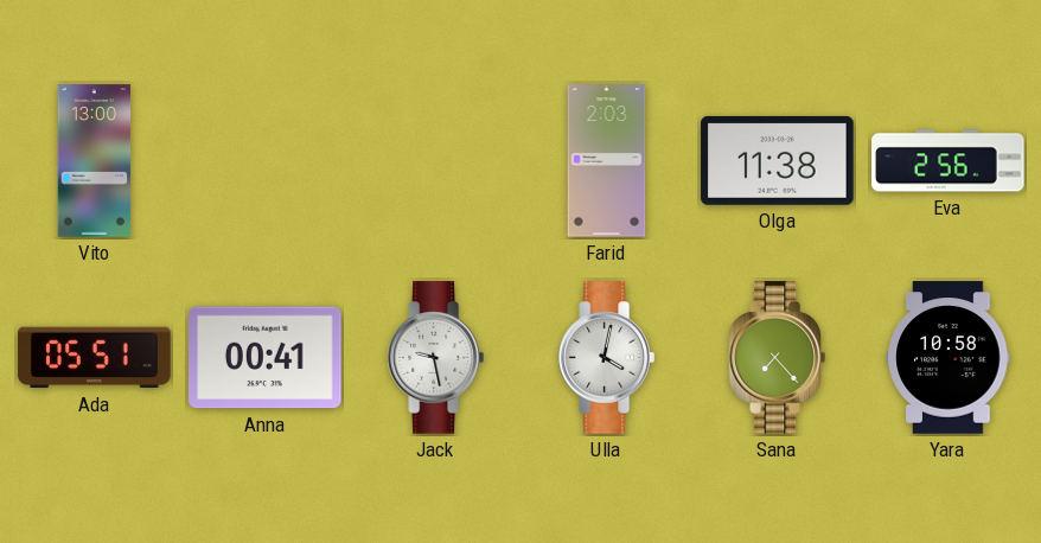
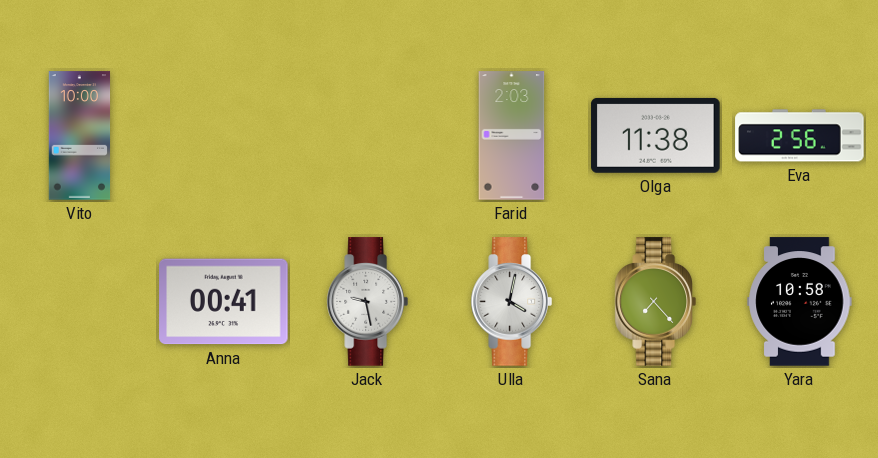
Vito: 13:00 -> 10:00 (80, 136)
Ada: 05:51 -> none (95, 358)
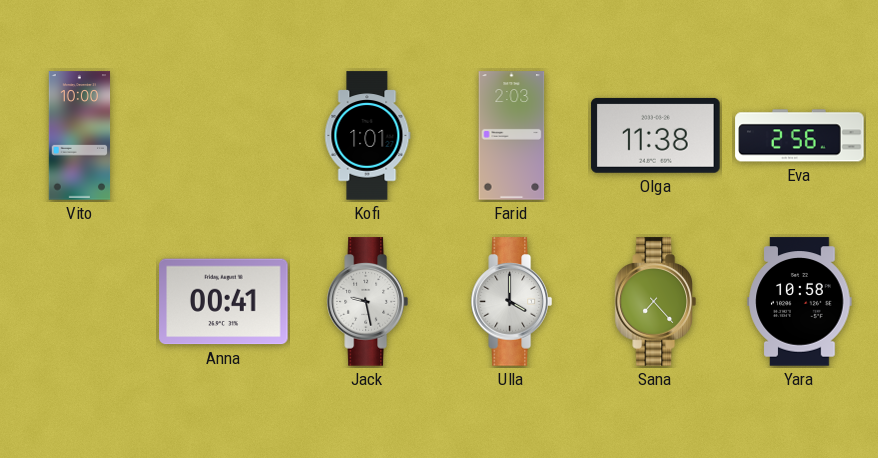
Kofi: none -> 1:01 (368, 136)
Ulla: 4:02 -> 4:00 (511, 302)
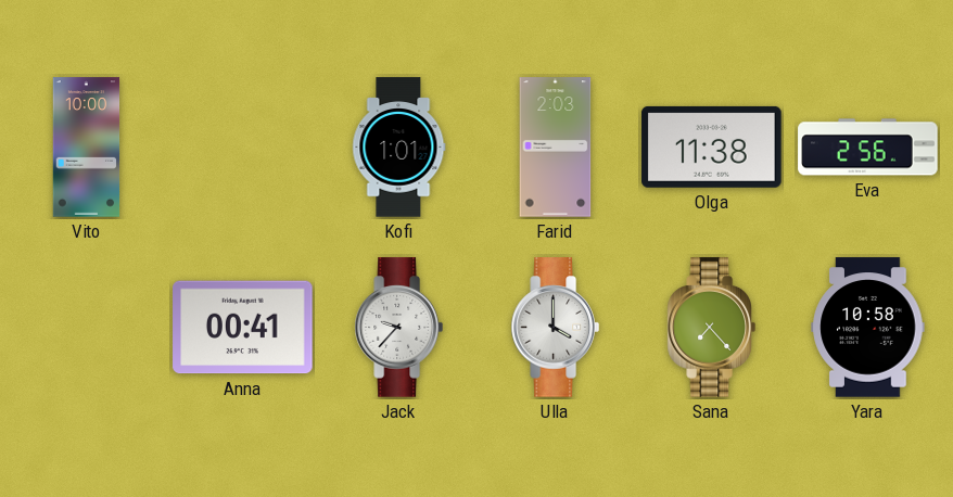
Jack: 9:28 -> 9:37 (398, 328)
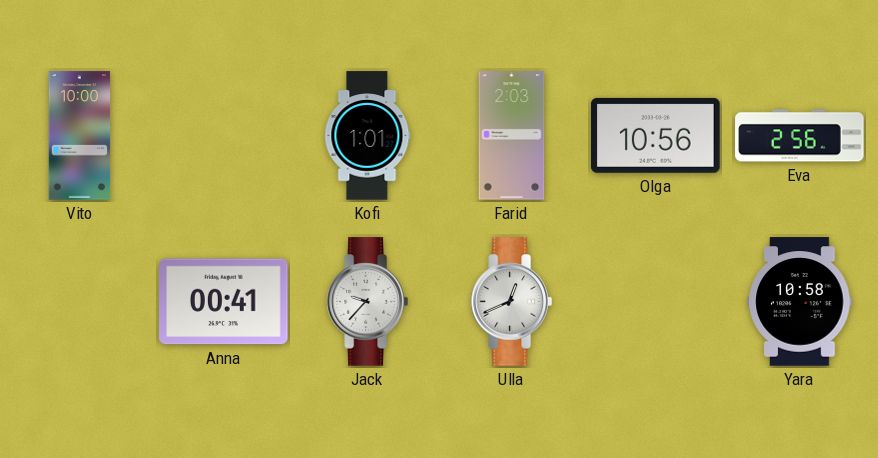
Olga: 11:38 -> 10:56 (656, 135)
Ulla: 4:00 -> 12:41 (511, 302)
Sana: 7:23 -> none (711, 328)
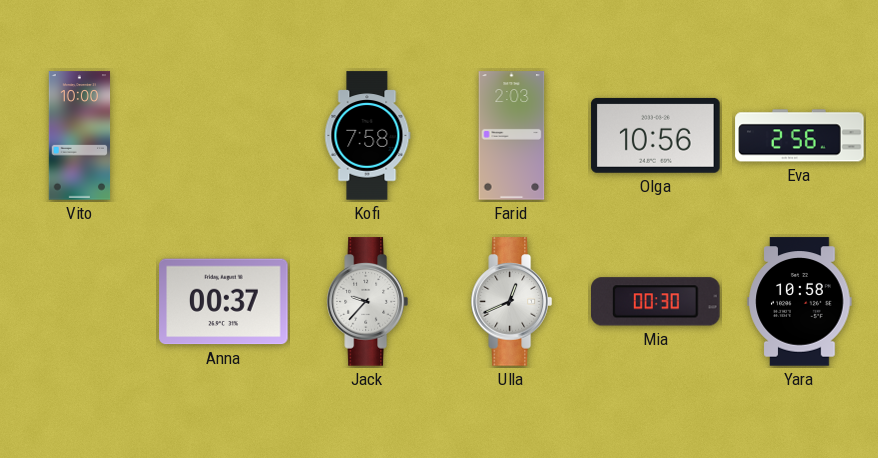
Kofi: 1:01 -> 7:58 (368, 136)
Anna: 00:41 -> 00:37 (224, 302)
Mia: none -> 00:30 (656, 302)
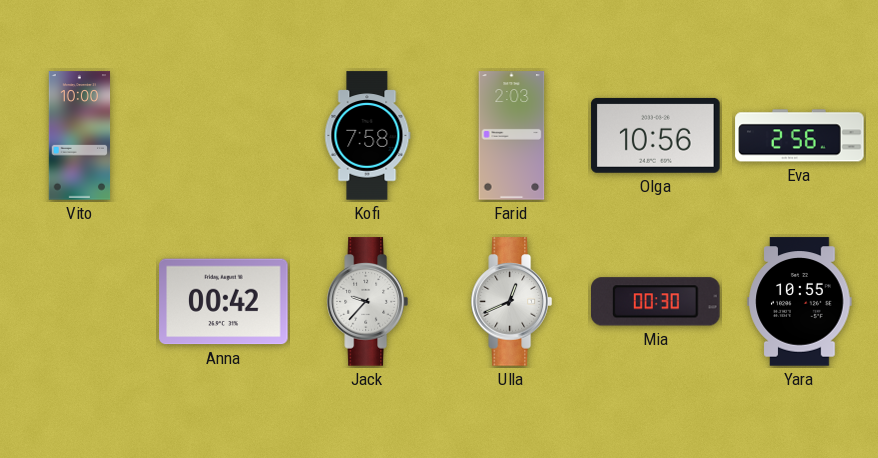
Anna: 00:37 -> 00:42 (224, 302)
Yara: 10:58 -> 10:55 (800, 302)
